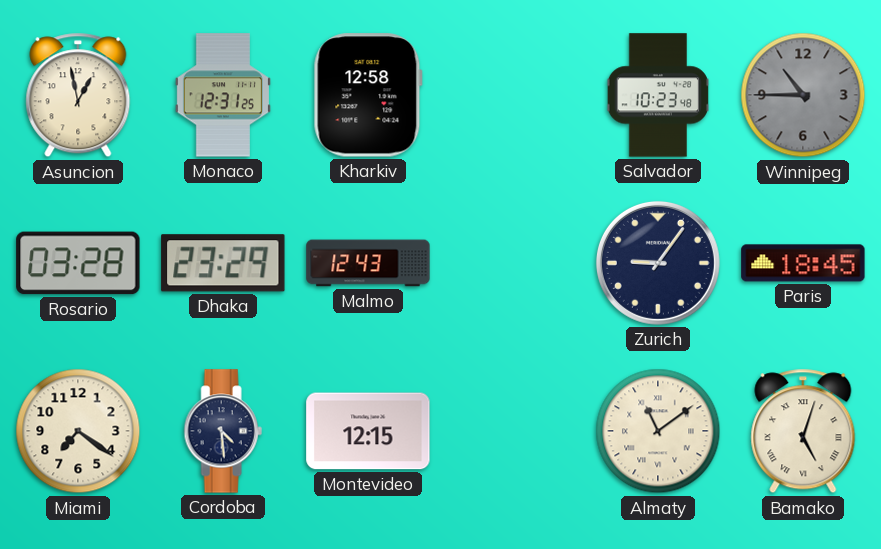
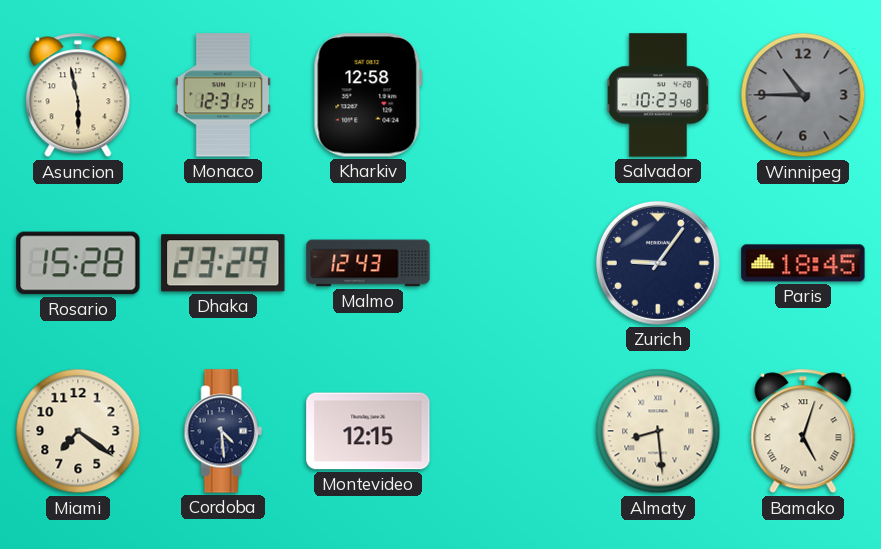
Asuncion: 12:58 -> 5:58 (78, 95)
Rosario: 03:28 -> 15:28 (78, 263)
Almaty: 11:09 -> 8:29 (658, 431)
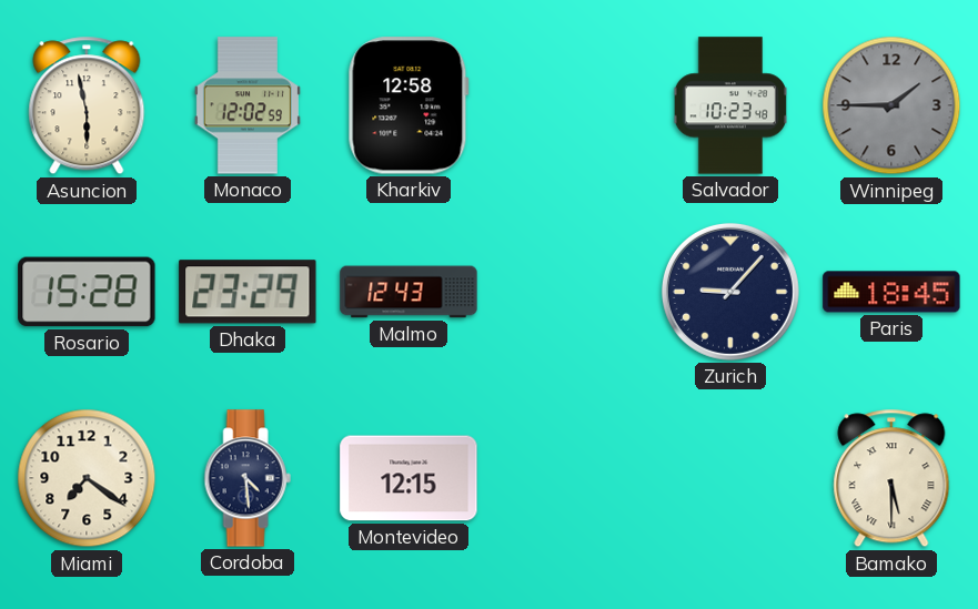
Monaco: 12:31 -> 12:02 (248, 105)
Winnipeg: 10:45 -> 1:45 (891, 105)
Zurich: 9:06 -> 9:07 (730, 292)
Almaty: 8:29 -> none (658, 431)
Bamako: 5:03 -> 5:30 (891, 478)
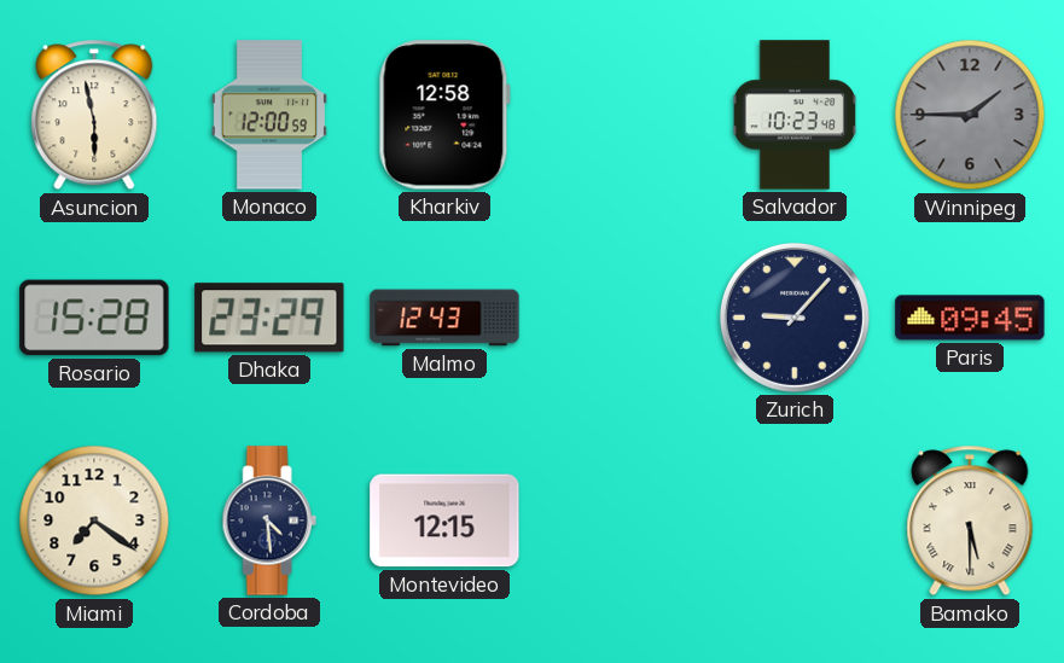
Monaco: 12:02 -> 12:00 (269, 115)
Paris: 18:45 -> 09:45 (970, 318)
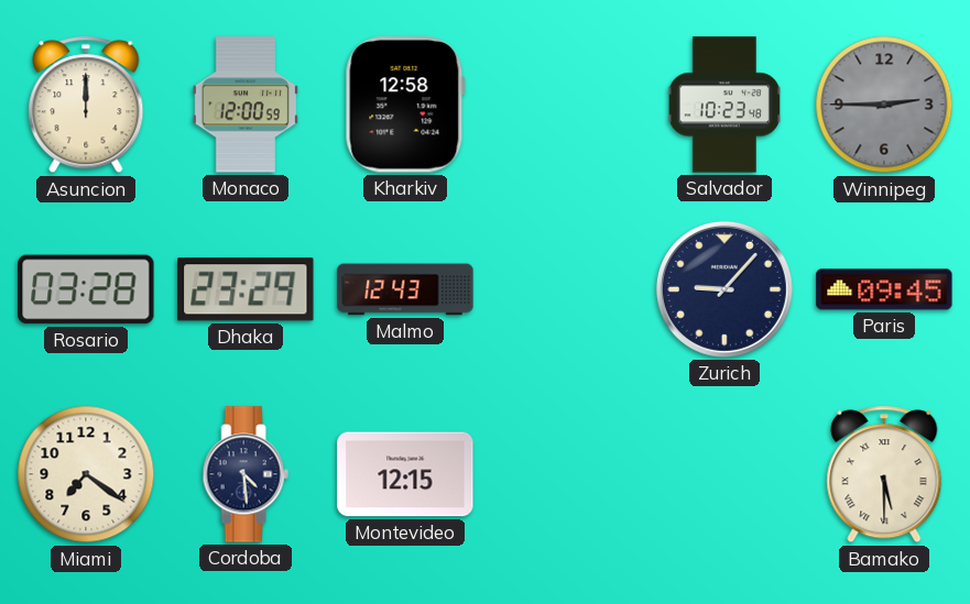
Asuncion: 5:58 -> 12:00 (86, 105)
Winnipeg: 1:45 -> 2:45 (884, 105)
Rosario: 15:28 -> 03:28 (86, 289)
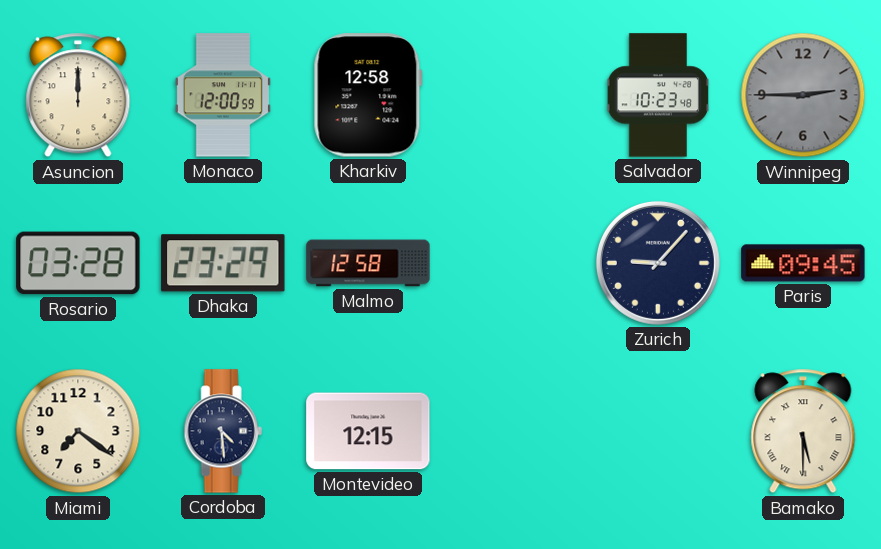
Malmo: 12:43 -> 12:58 (368, 263)
